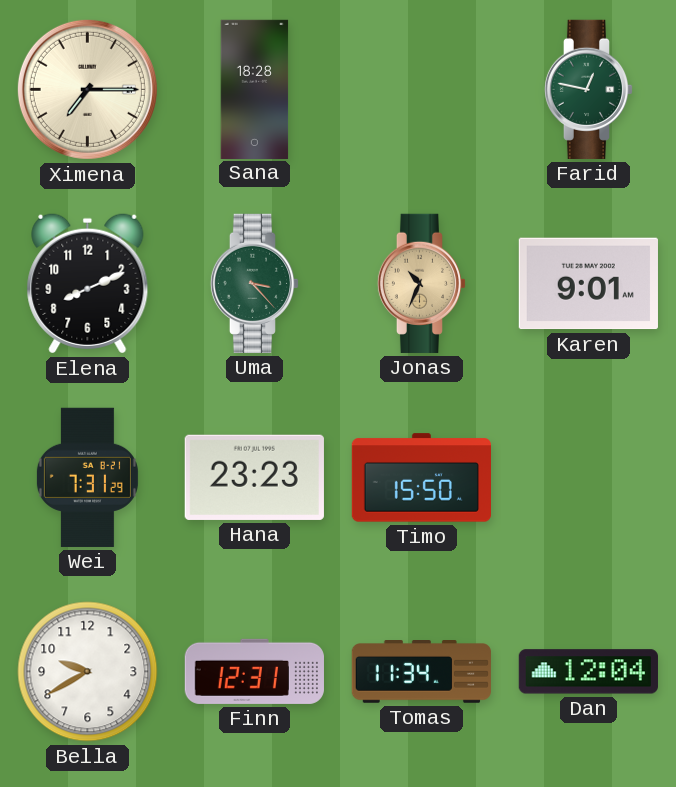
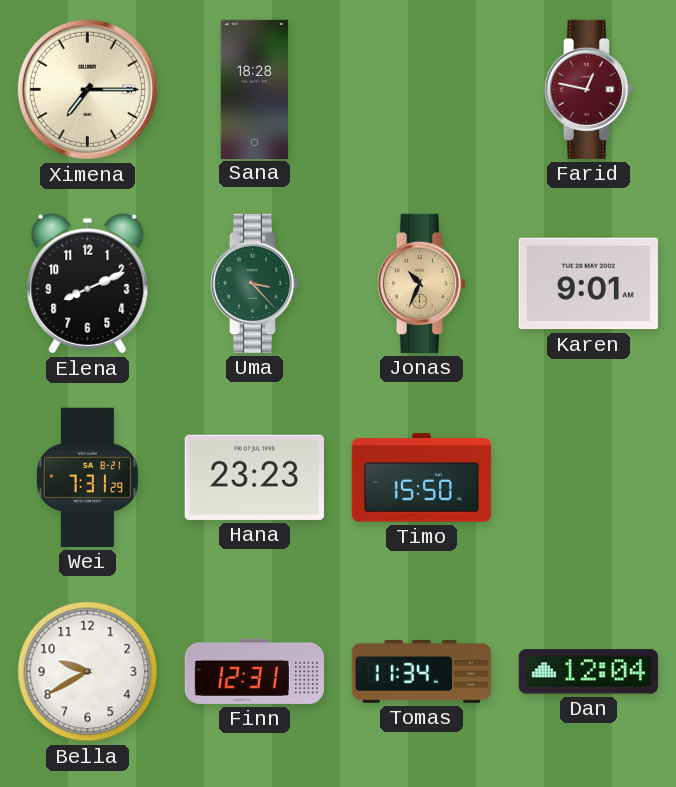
Farid dial: green -> burgundy (589, 89)
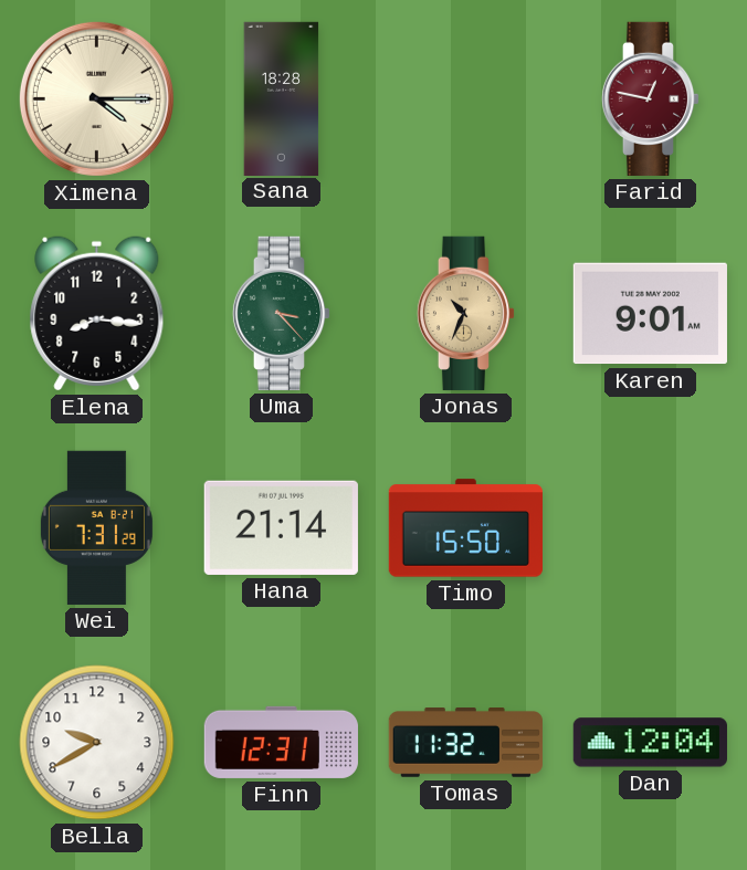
Ximena: 7:15 -> 4:15 (96, 98)
Elena: 8:11 -> 8:16 (97, 314)
Hana: 23:23 -> 21:14 (281, 527)
Tomas: 11:34 -> 11:32 (465, 743)
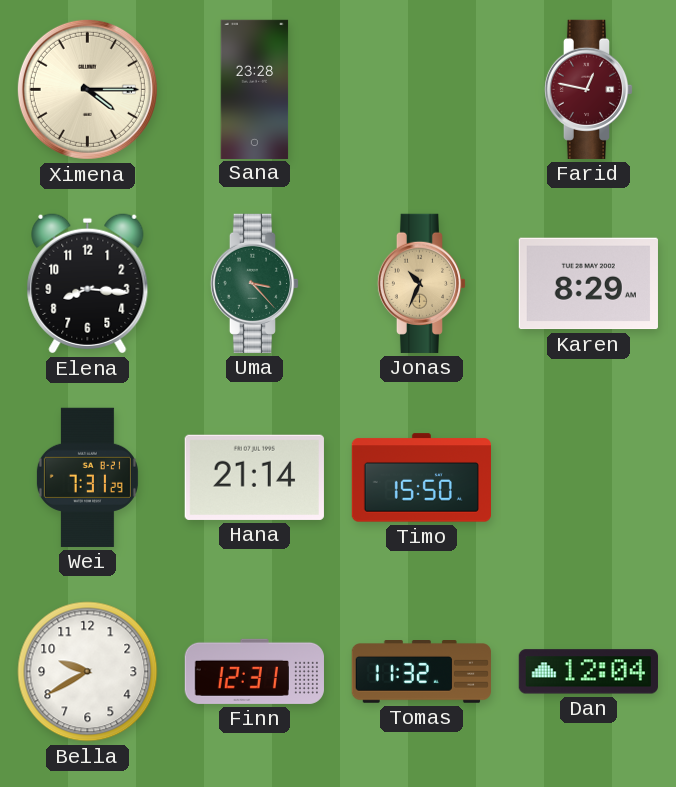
Sana: 18:28 -> 23:28 (255, 89)
Karen: 9:01 -> 8:29 (588, 284)
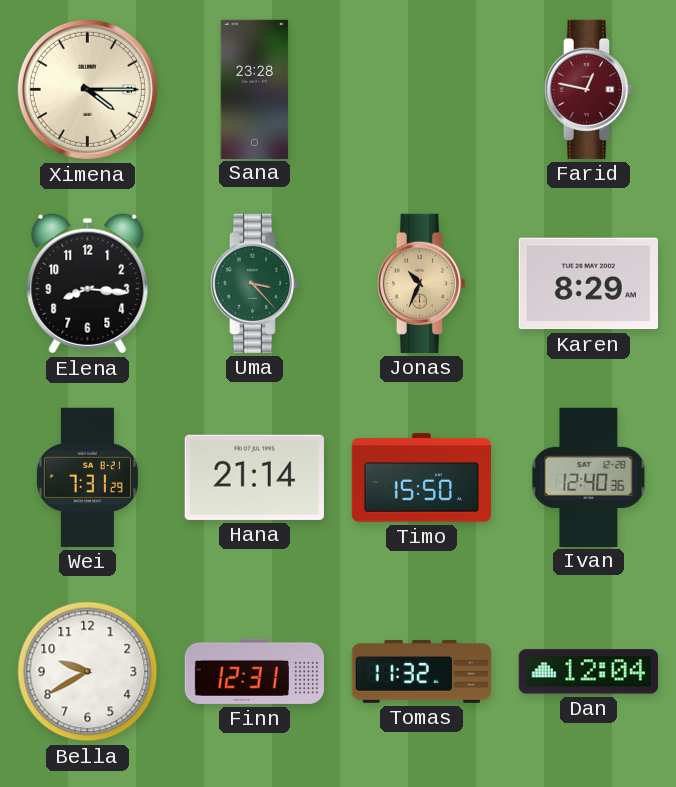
Ivan: none -> 12:40 (589, 477)
